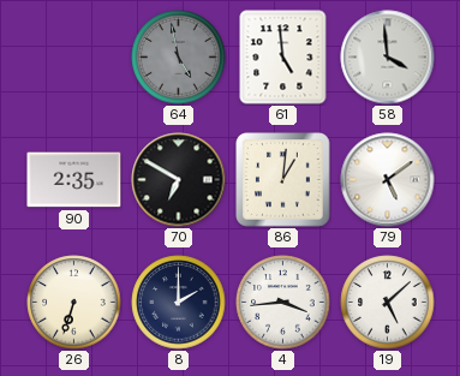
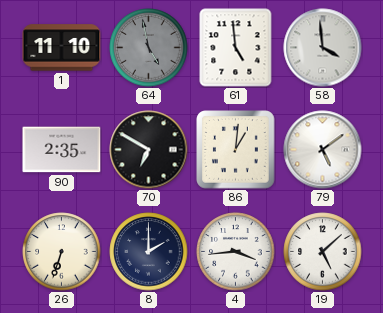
1: none -> 11:10 (62, 48)
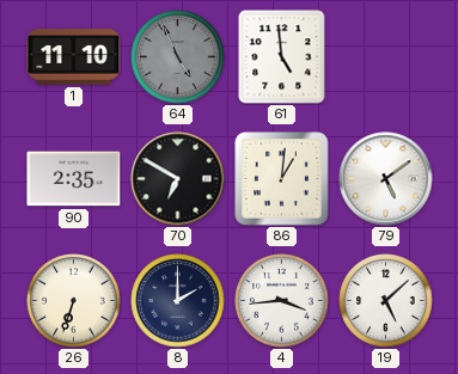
64: 4:58 -> 4:56 (178, 57)
58: 3:59 -> none (323, 48)
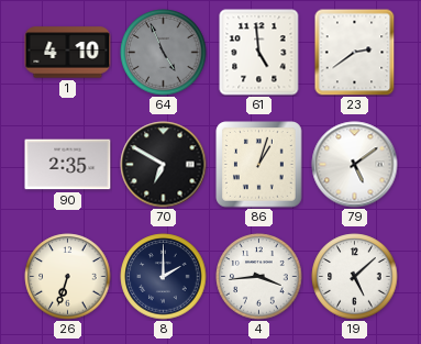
1: 11:10 -> 4:10 (68, 53)
23: none -> 2:39 (355, 53)
86: 1:01 -> 1:03 (259, 165)
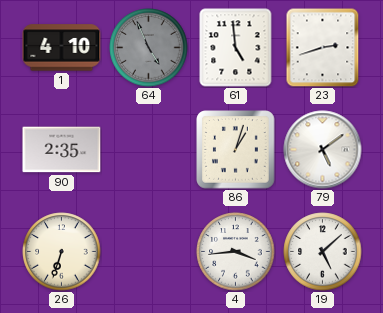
23: 2:39 -> 2:42 (323, 48)
70: 6:50 -> none (164, 165)
8: 2:00 -> none (164, 277)
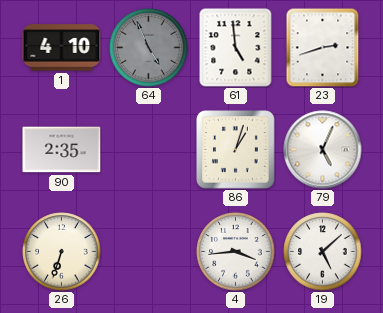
79: 5:09 -> 5:04 (323, 150)
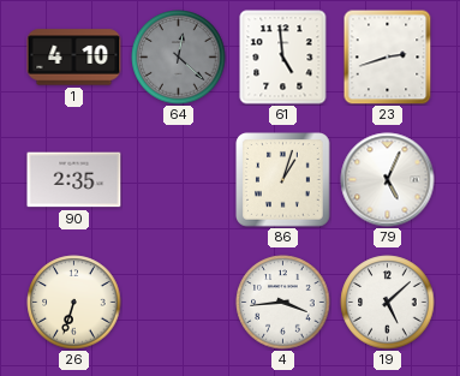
64: 4:56 -> 12:22 (179, 58)
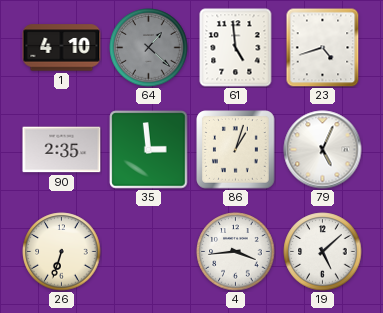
64: 12:22 -> 1:22 (149, 48)
23: 2:42 -> 4:42 (323, 48)
35: none -> 2:59 (149, 150)
